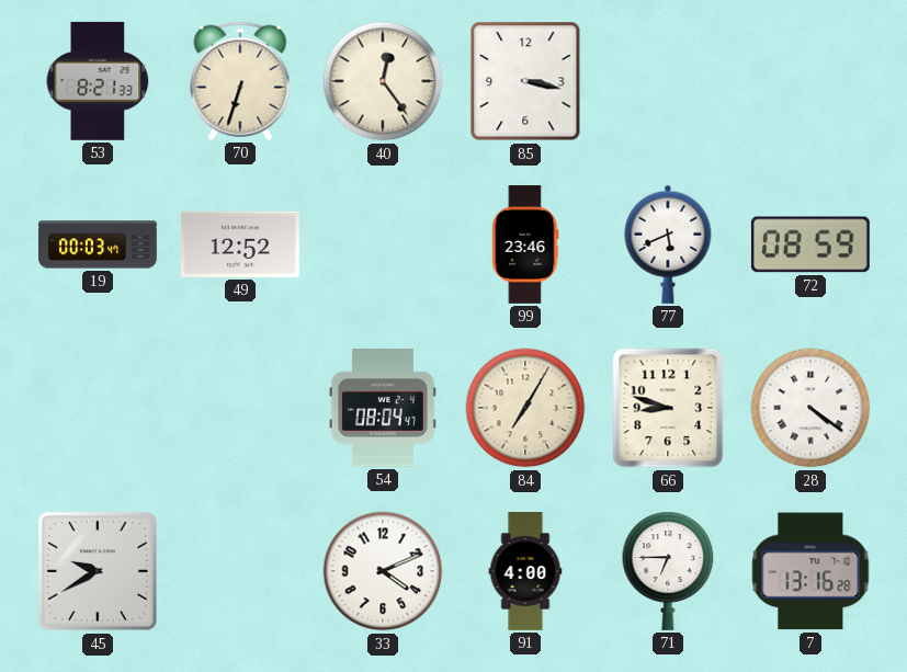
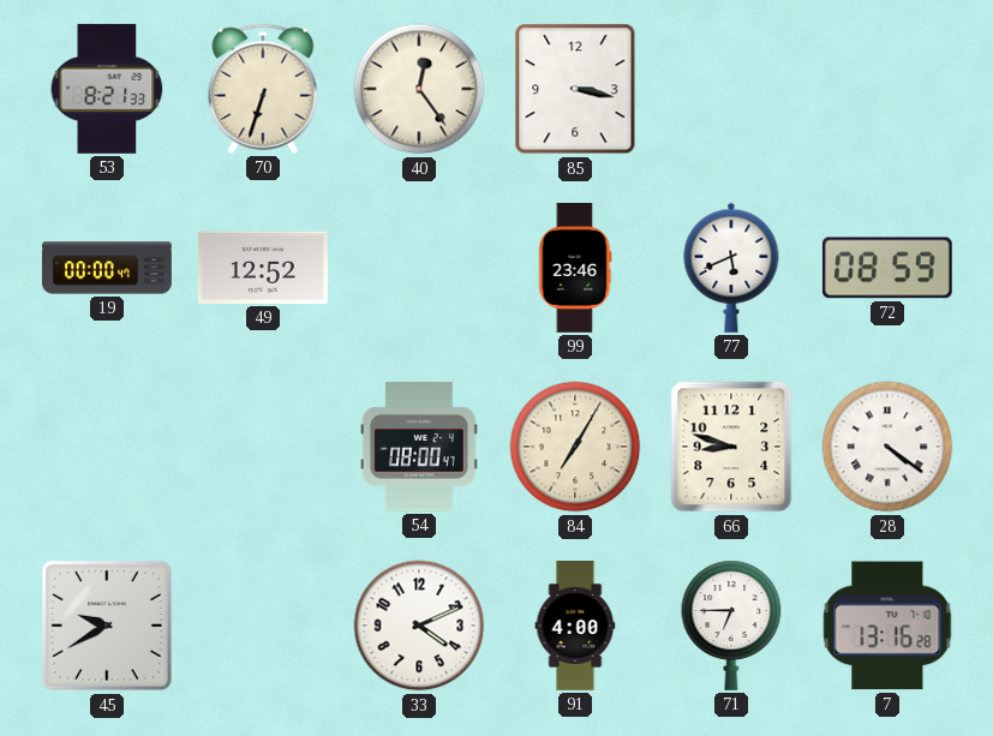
19: 00:03 -> 00:00 (108, 268)
54: 08:04 -> 08:00 (419, 447)
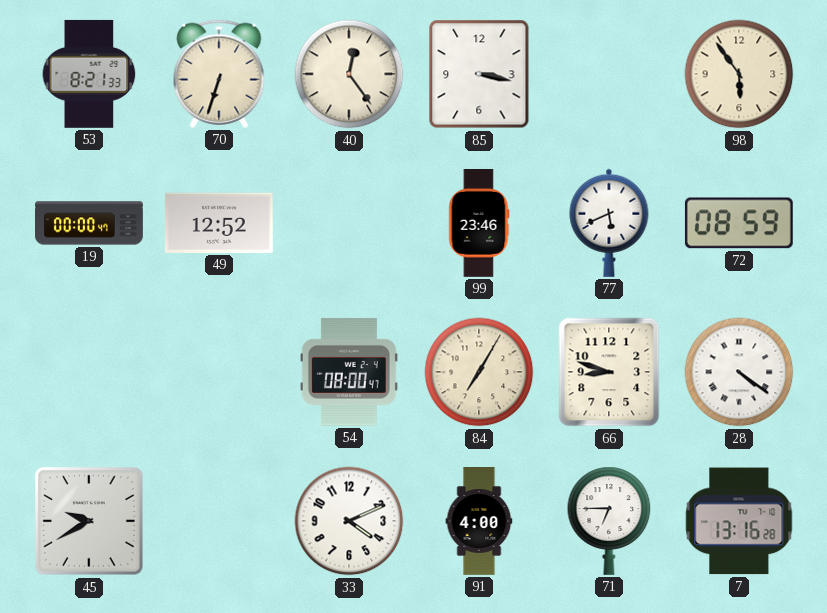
98: none -> 5:54 (739, 74)
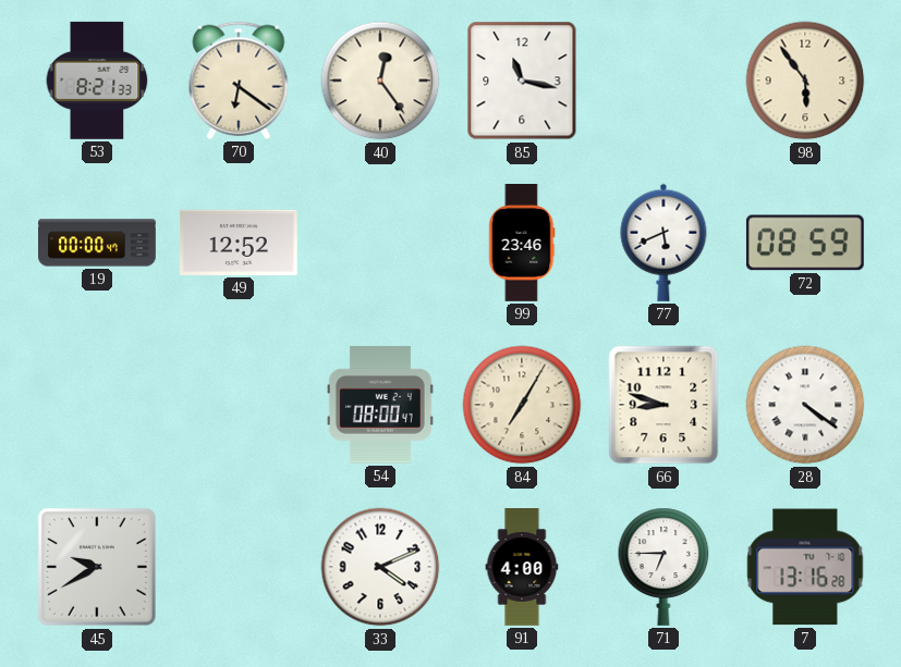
70: 6:33 -> 6:21 (239, 81)
85: 3:17 -> 11:17 (522, 81)
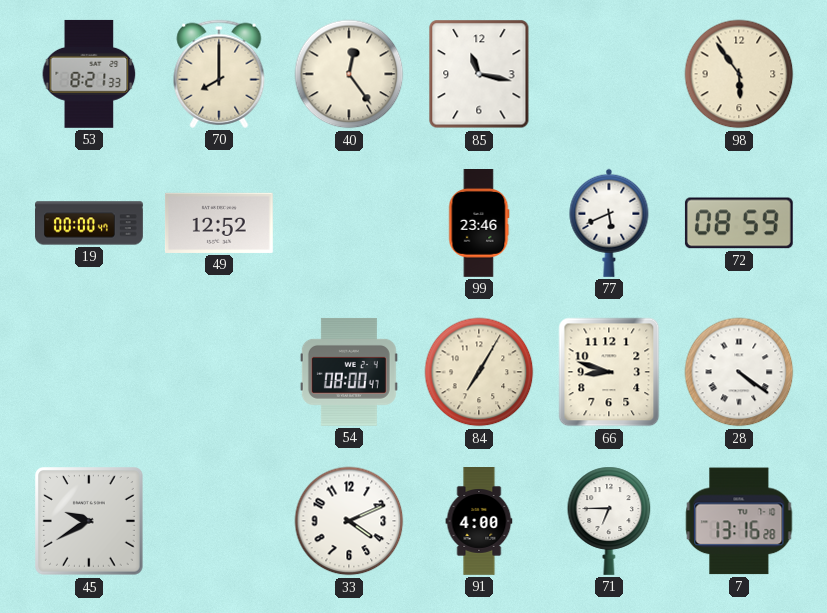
70: 6:21 -> 8:00 (219, 74)
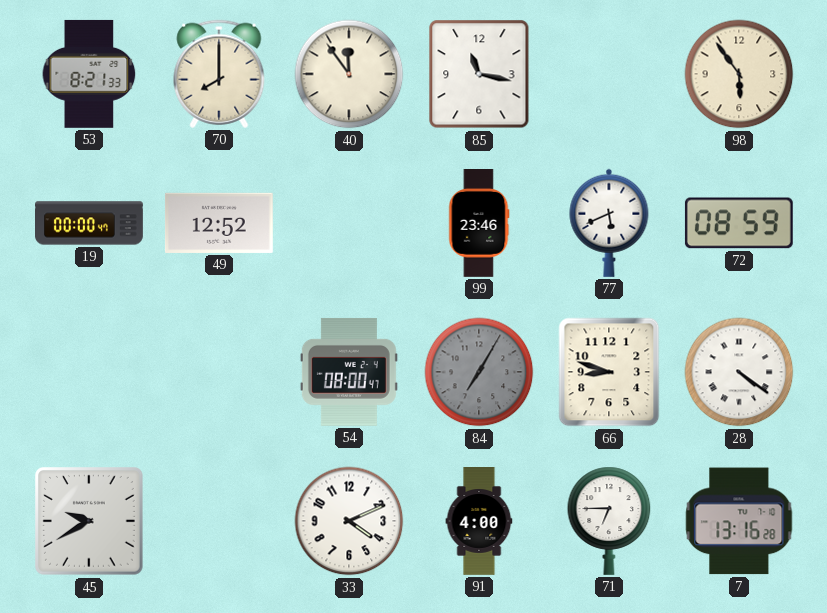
40: 12:24 -> 11:54 (349, 74)
84 dial: cream -> grey (479, 372)
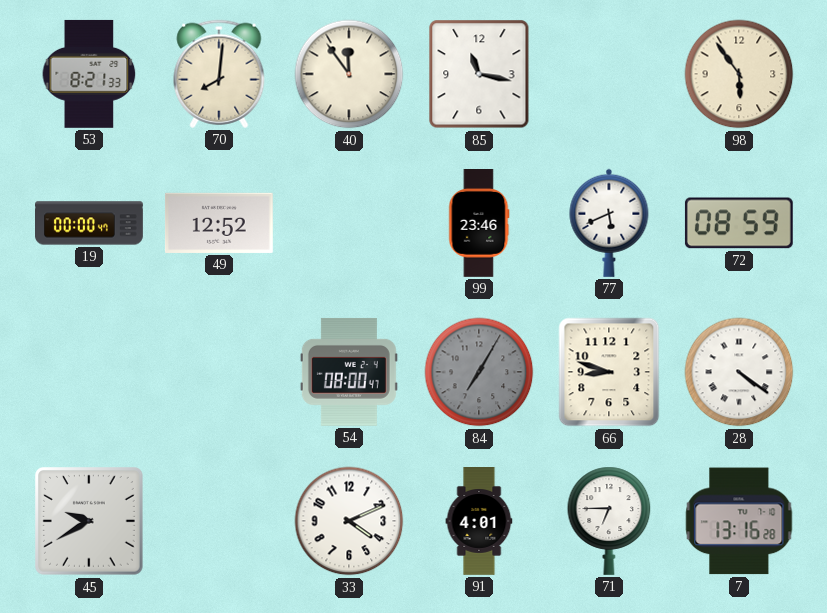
70: 8:00 -> 8:01 (219, 74)
91: 4:00 -> 4:01 (479, 522)
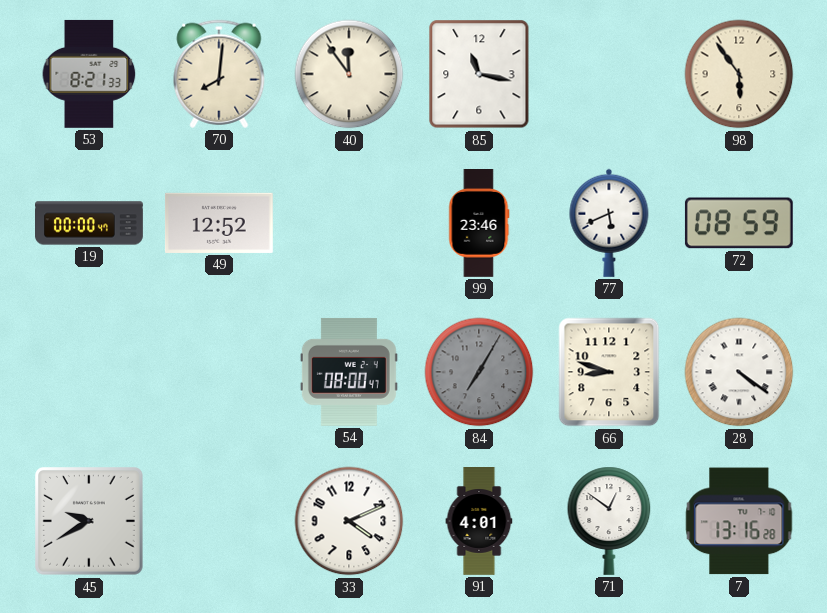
71: 6:45 -> 12:51 (609, 521)
